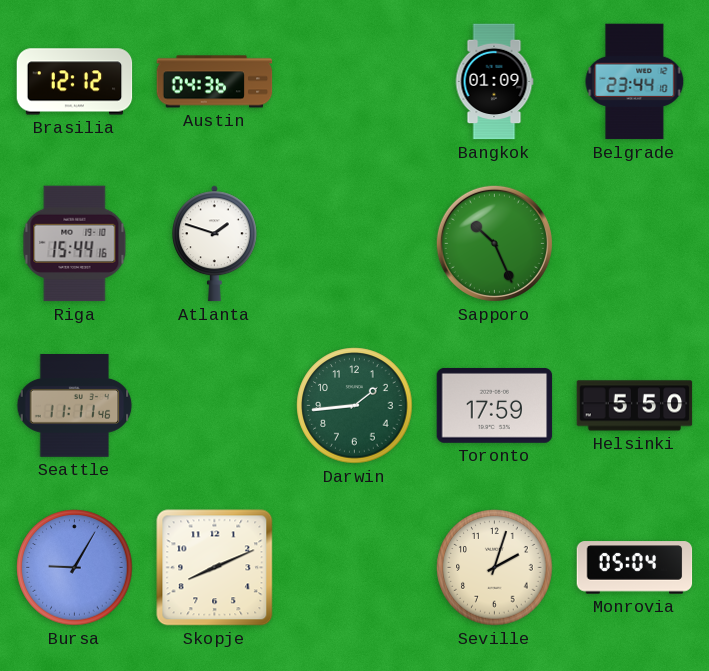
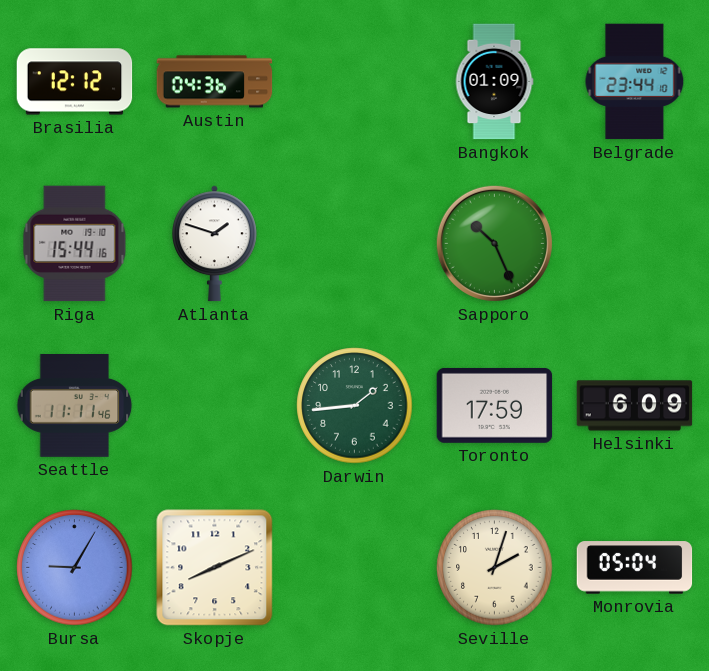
Helsinki: 5:50 -> 6:09 (635, 406)
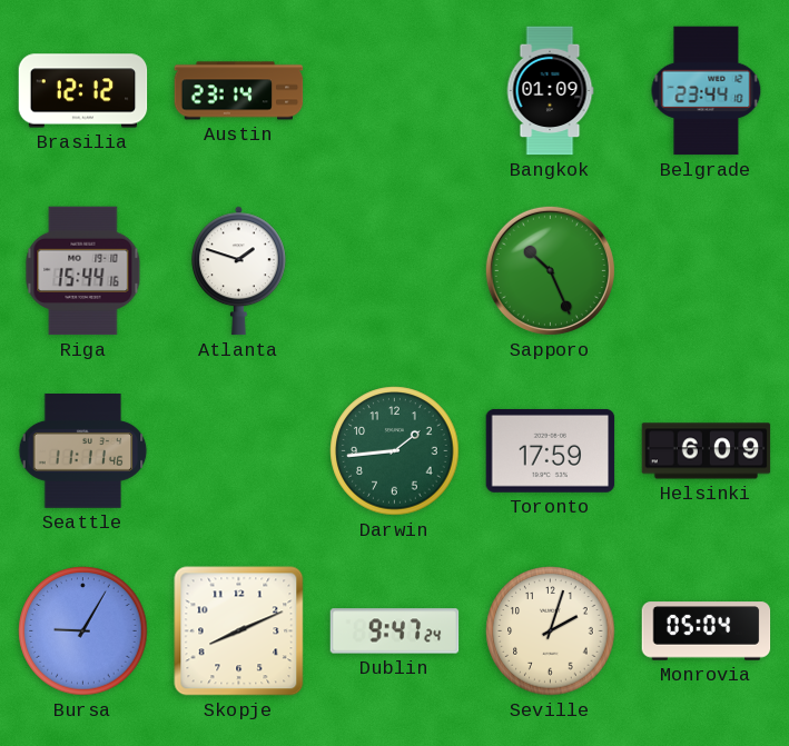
Austin: 04:36 -> 23:14 (239, 91)
Dublin: none -> 9:47 (395, 631)
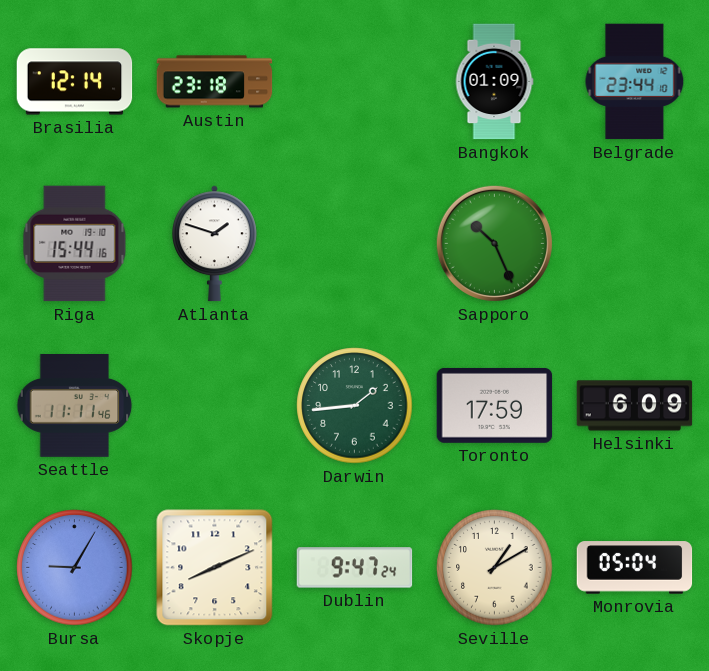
Brasilia: 12:12 -> 12:14 (75, 82)
Austin: 23:14 -> 23:18 (215, 82)
Seville: 2:03 -> 1:10 (495, 568)
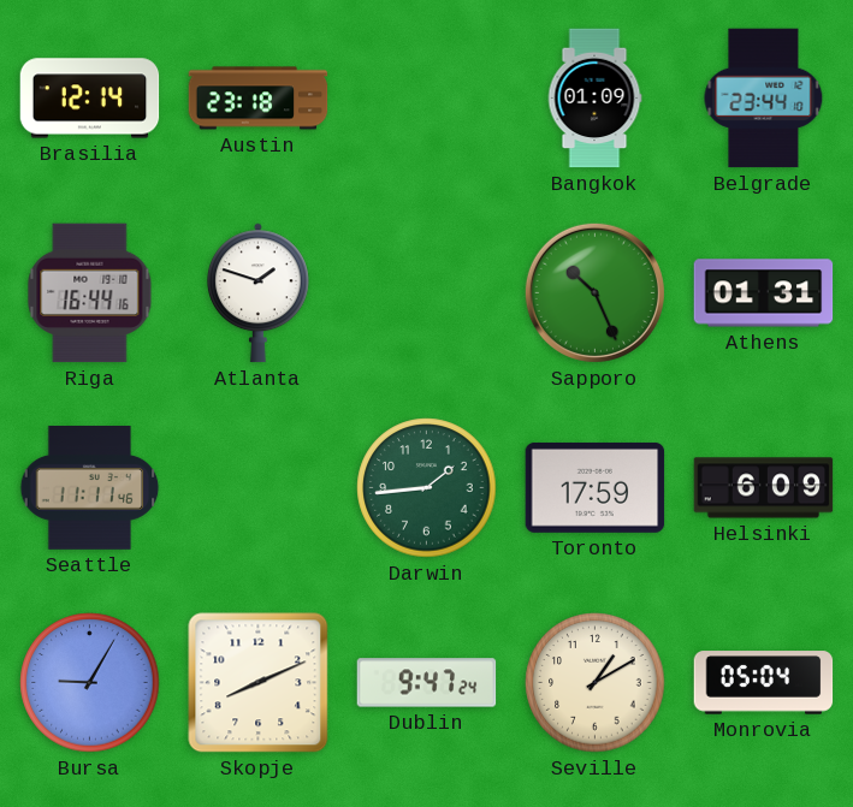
Riga: 15:44 -> 16:44 (90, 293)
Athens: none -> 01:31 (764, 293)
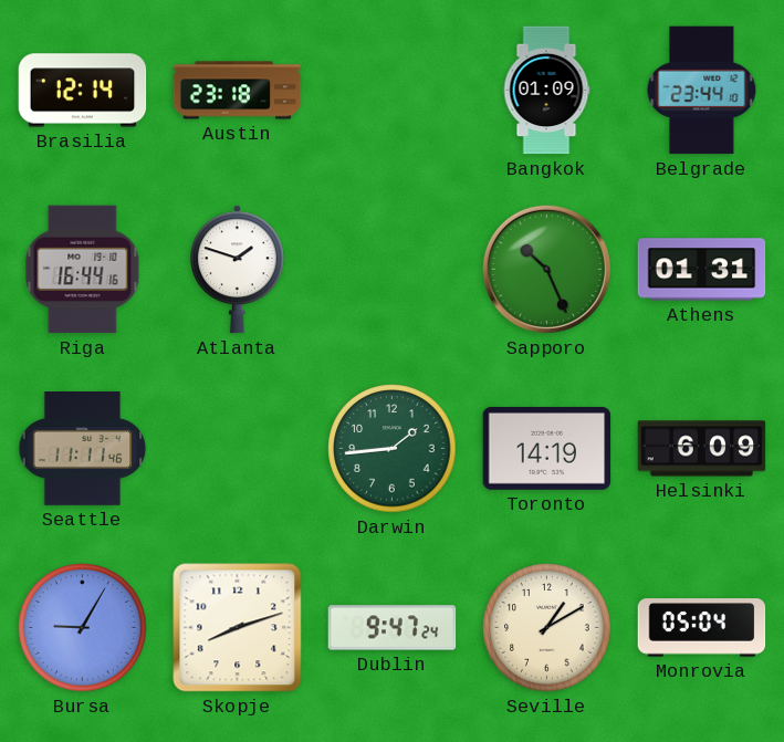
Toronto: 17:59 -> 14:19 (547, 448)
Skopje: 8:11 -> 8:12 (238, 628)
